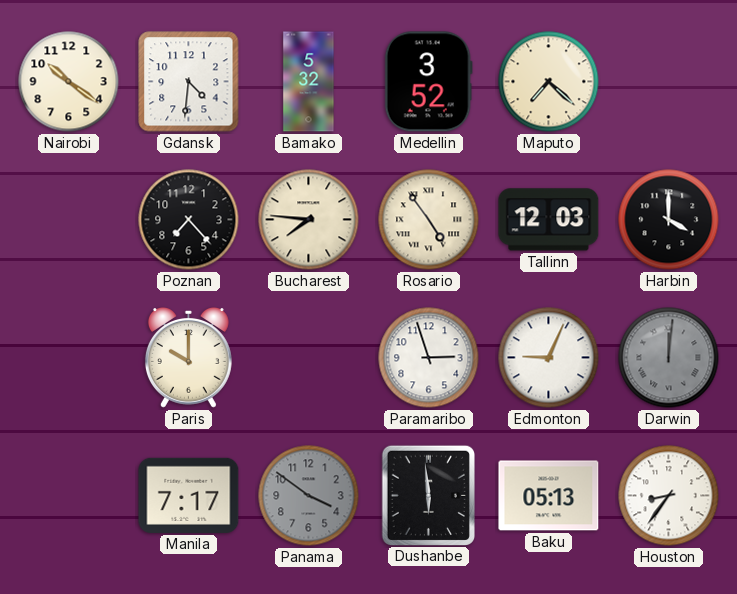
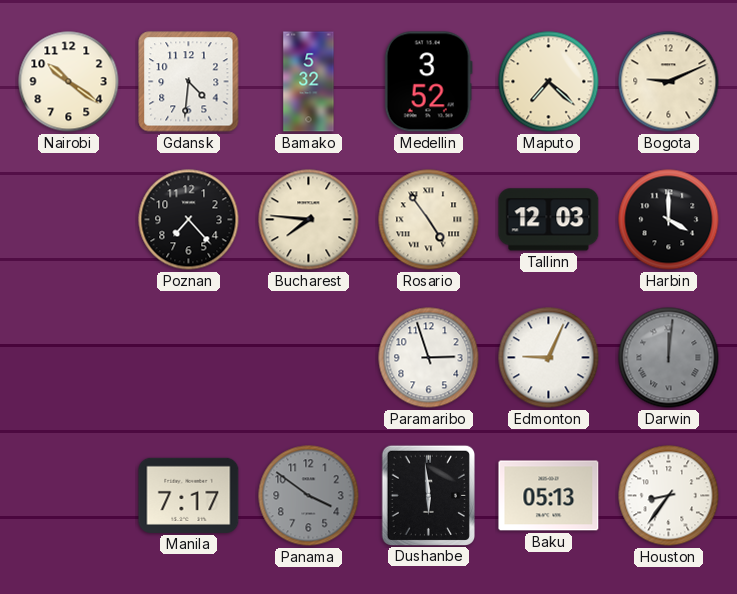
Bogota: none -> 9:11 (669, 82)
Paris: 10:00 -> none (188, 358)
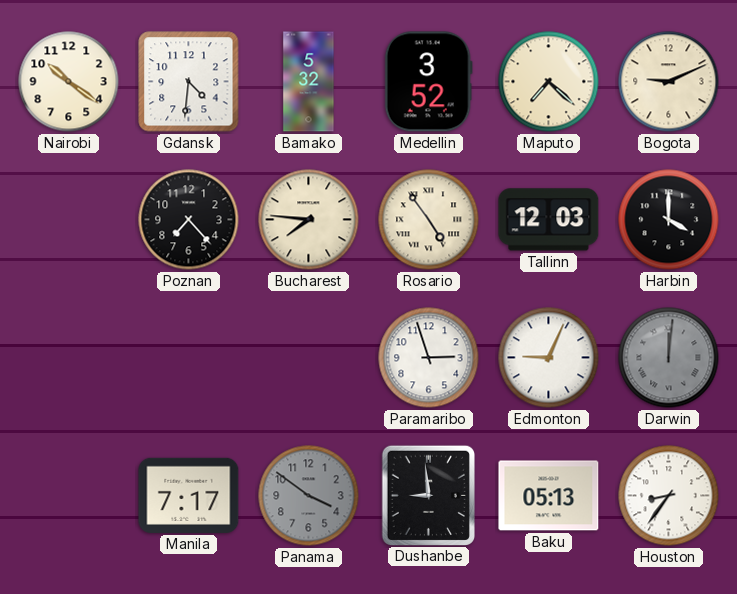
Dushanbe: 5:59 -> 8:59 (428, 495)
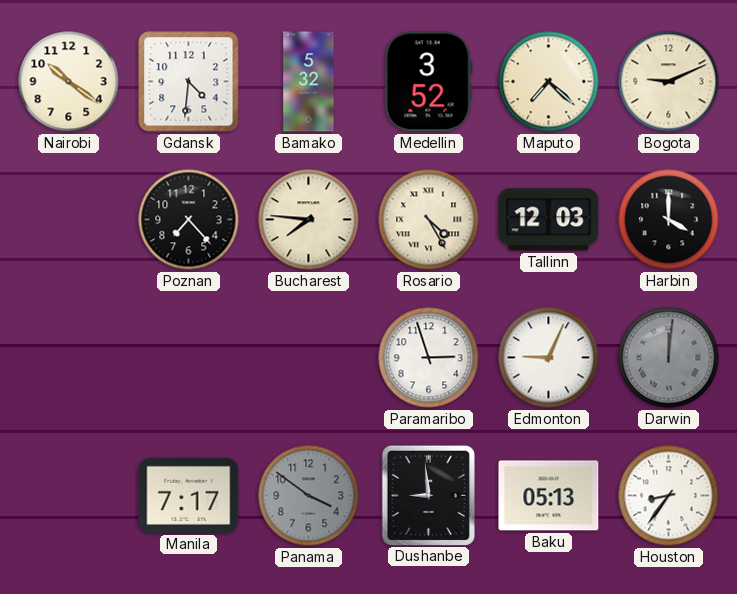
Rosario: 4:54 -> 4:25 (429, 220)
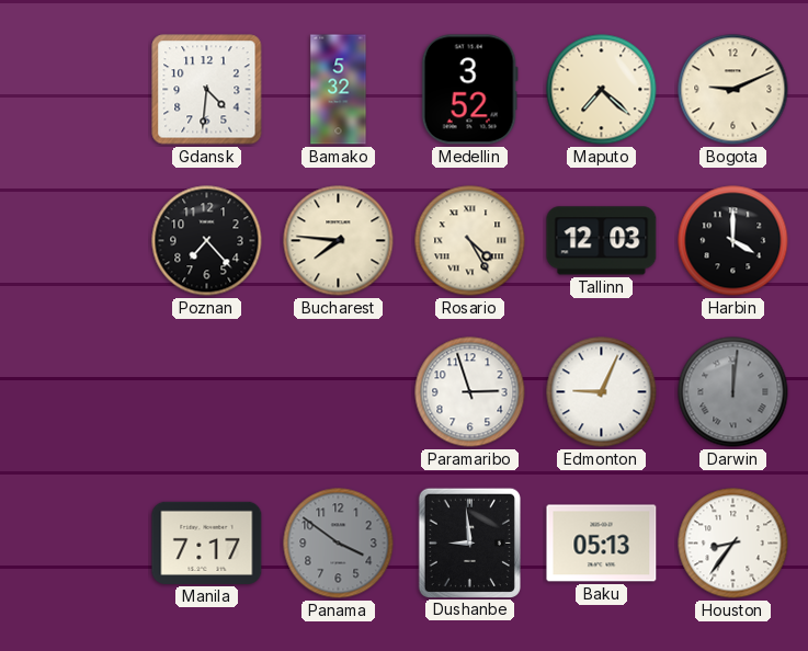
Nairobi: 10:21 -> none (69, 82)
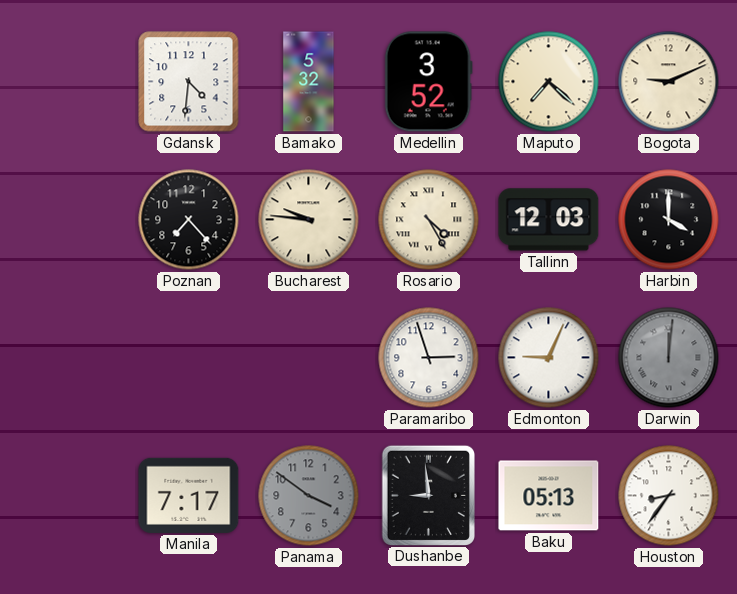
Bucharest: 7:46 -> 9:46 (309, 220)
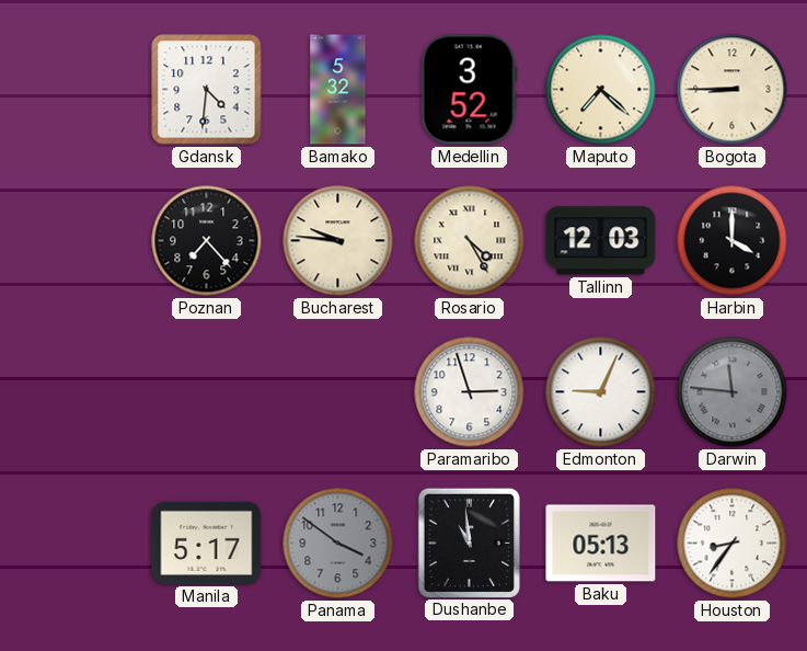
Bogota: 9:11 -> 8:45 (733, 90)
Darwin: 12:01 -> 11:46 (733, 392)
Manila: 7:17 -> 5:17 (207, 542)
Dushanbe: 8:59 -> 10:59 (469, 542)
